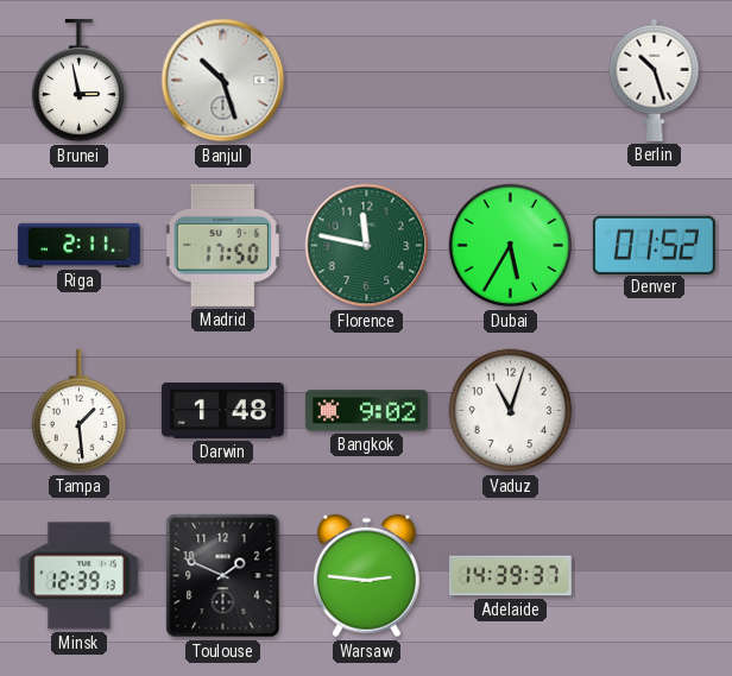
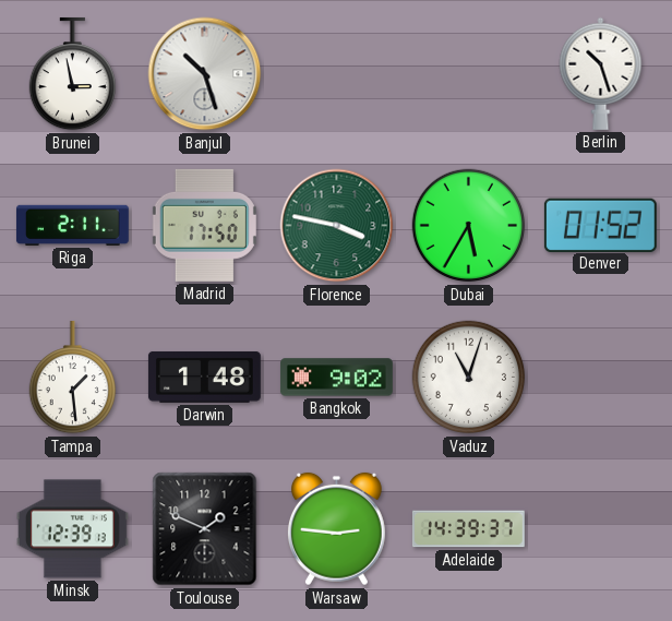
Florence: 11:47 -> 3:47 (337, 226)
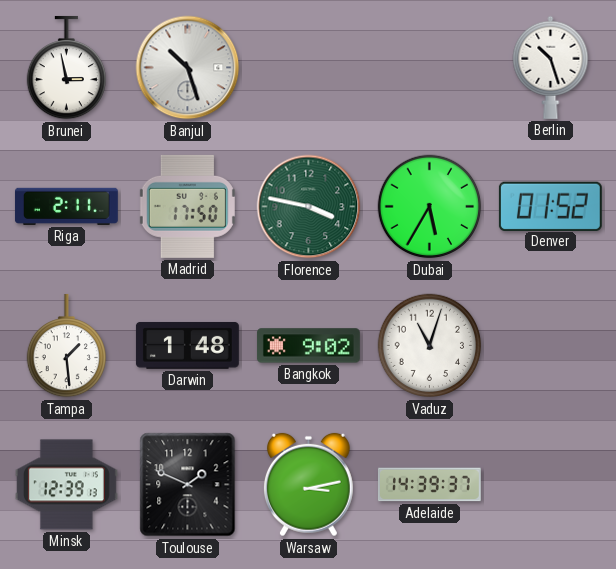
Warsaw: 2:46 -> 3:13 (308, 485)
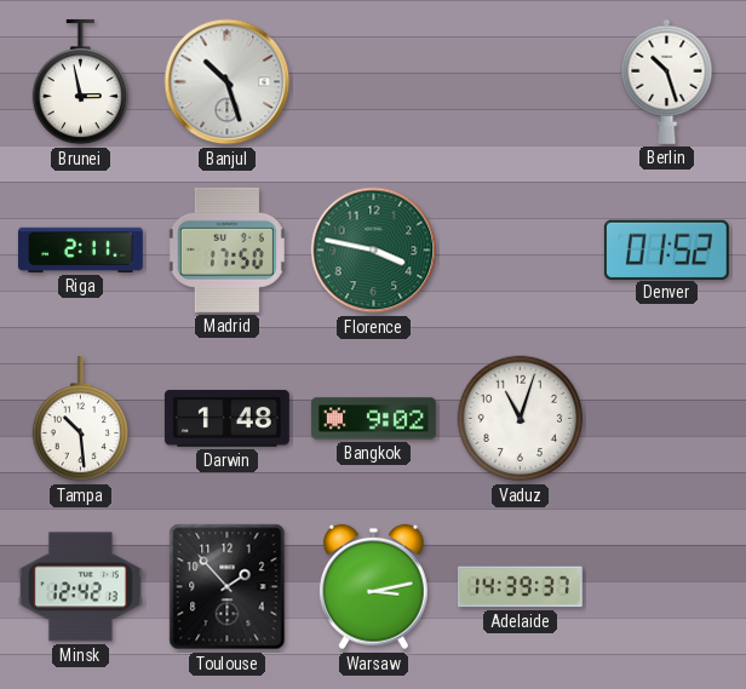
Dubai: 5:35 -> none (430, 207)
Tampa: 1:29 -> 10:29 (80, 419)
Minsk: 12:39 -> 12:42 (80, 587)
Toulouse: 1:49 -> 1:53 (228, 587)
